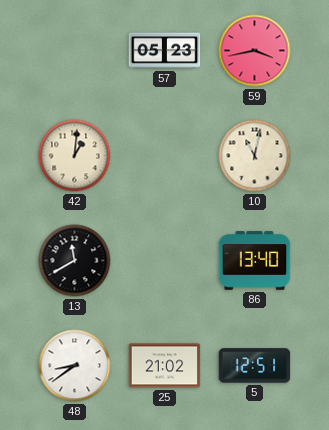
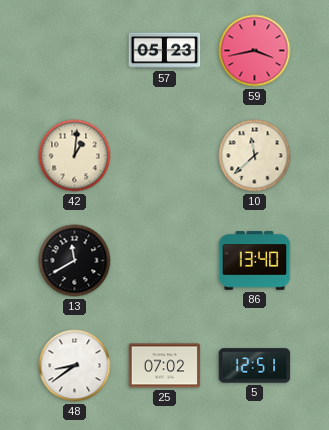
10: 11:02 -> 11:38 (255, 156)
25: 21:02 -> 07:02 (165, 366)
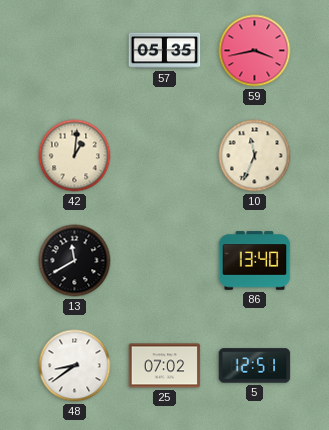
57: 05:23 -> 05:35 (165, 51)
10: 11:38 -> 11:34 (255, 156)
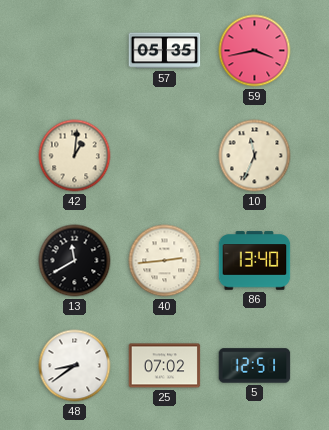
40: none -> 2:44 (165, 261)
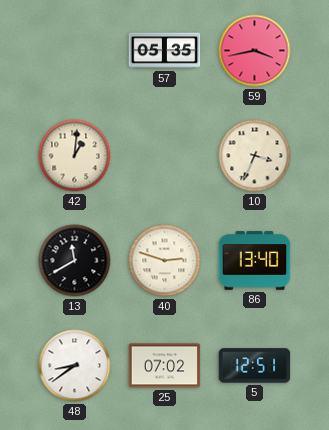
10: 11:34 -> 3:34 (255, 156)
40: 2:44 -> 2:48 (165, 261)
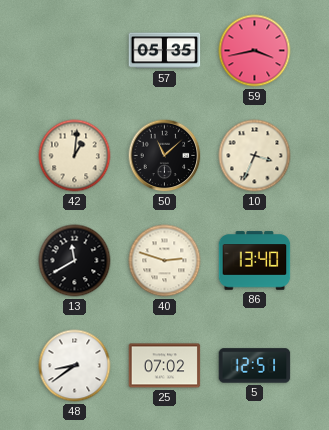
50: none -> 11:08 (165, 156)
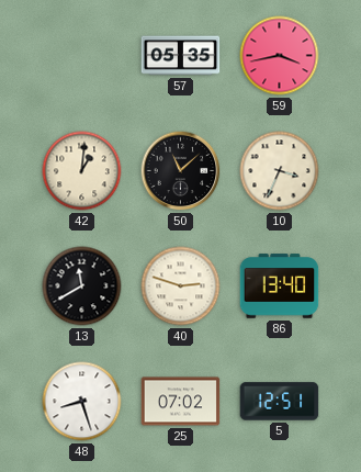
48: 8:39 -> 8:27 (82, 402)
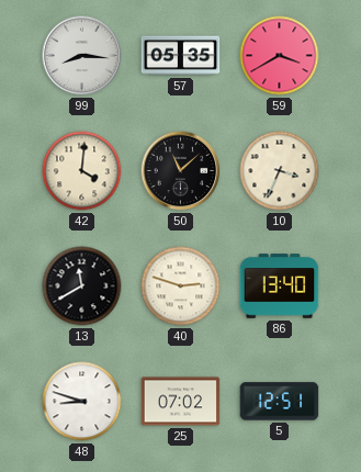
99: none -> 8:16 (82, 56)
59: 3:43 -> 3:40 (280, 56)
42: 1:01 -> 4:01 (82, 171)
48: 8:27 -> 8:48 (82, 402)
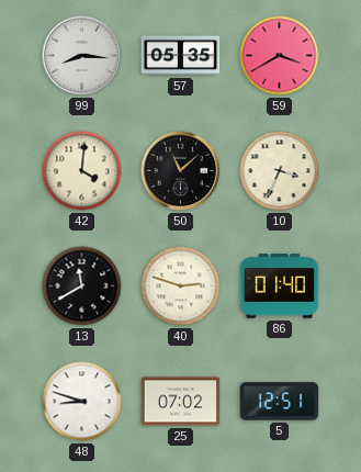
86: 13:40 -> 01:40 (280, 286)
